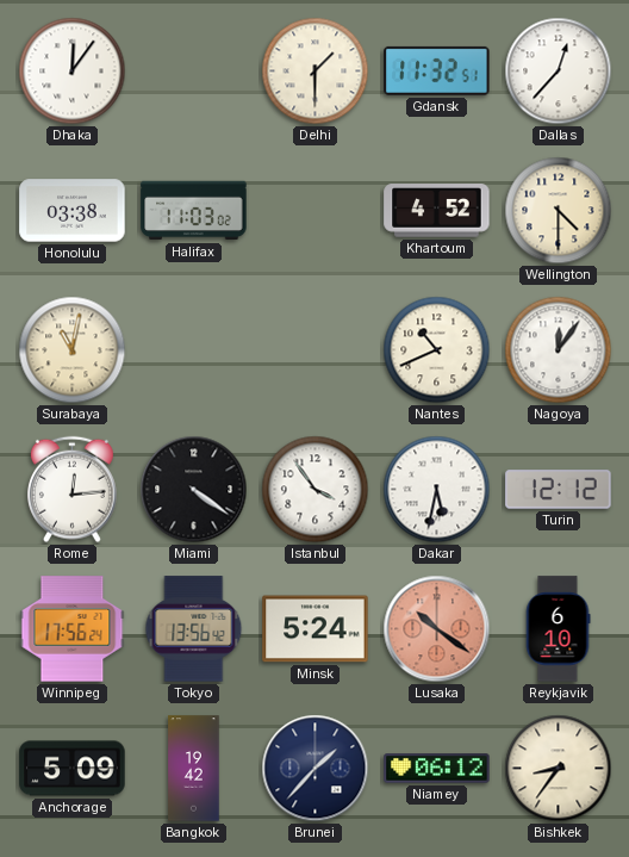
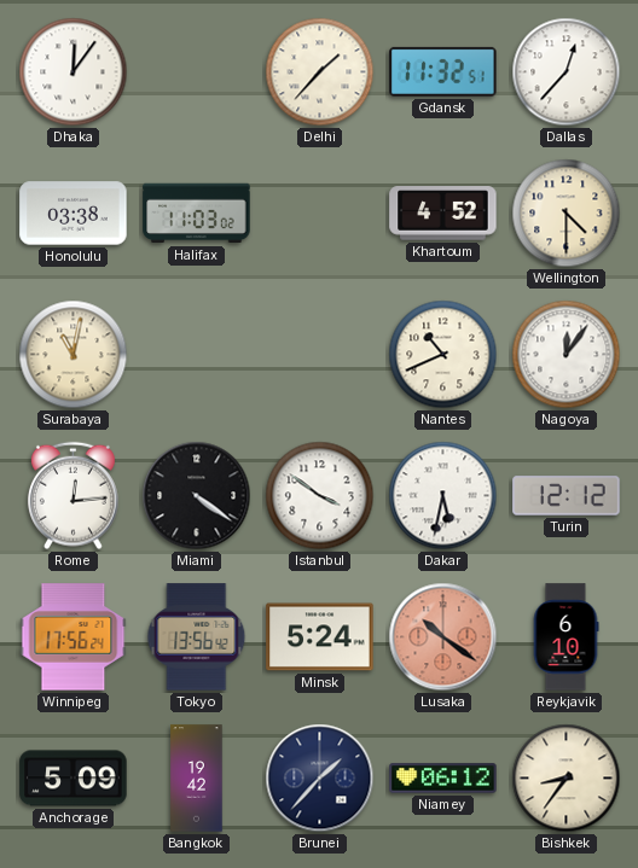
Delhi: 1:30 -> 1:37 (320, 72)
Istanbul: 3:54 -> 3:51 (320, 496)
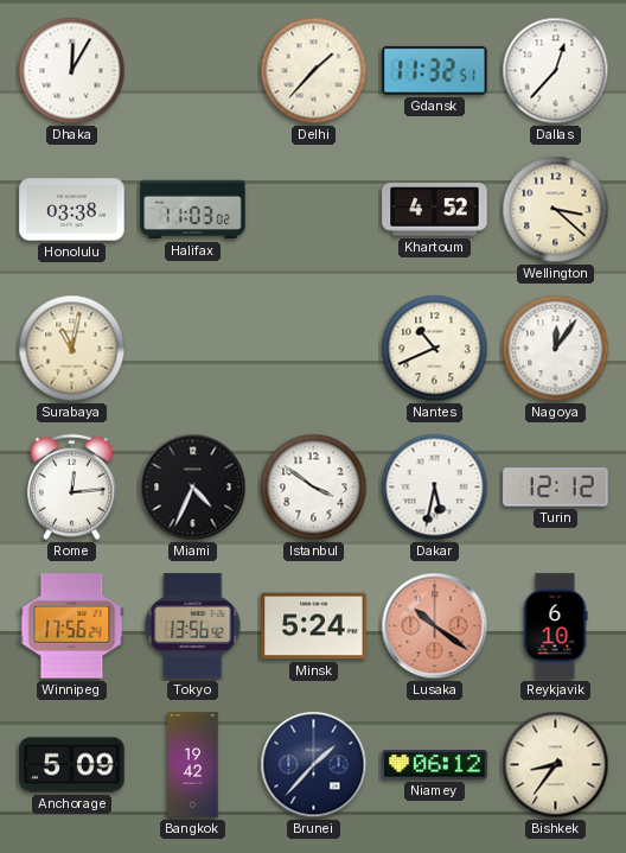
Dhaka: 12:06 -> 12:05 (72, 71)
Wellington: 4:30 -> 3:22 (556, 210)
Miami: 4:21 -> 4:34 (193, 488)
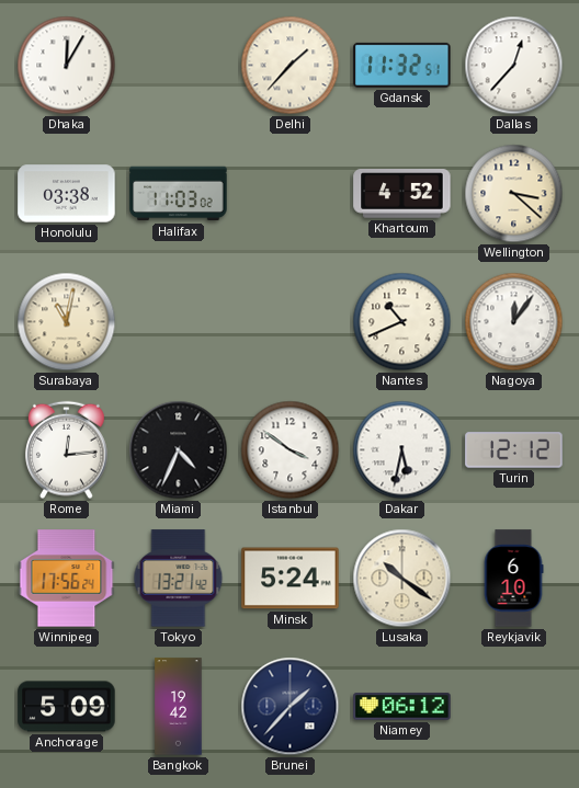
Tokyo: 13:56 -> 13:21 (179, 579)
Lusaka dial: salmon -> cream (402, 579)
Bishkek: 8:36 -> none (556, 765)
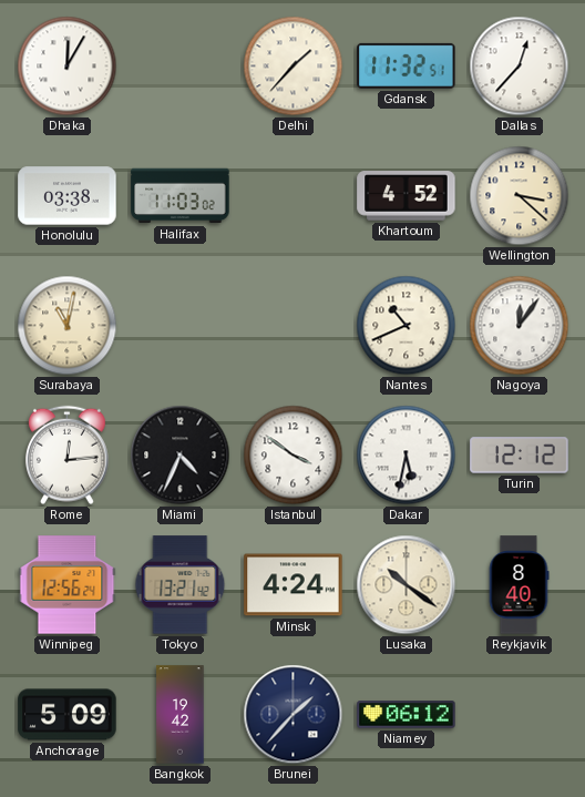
Winnipeg: 17:56 -> 12:56 (68, 585)
Minsk: 5:24 -> 4:24 (294, 585)
Reykjavik: 6:10 -> 8:40 (519, 585)
